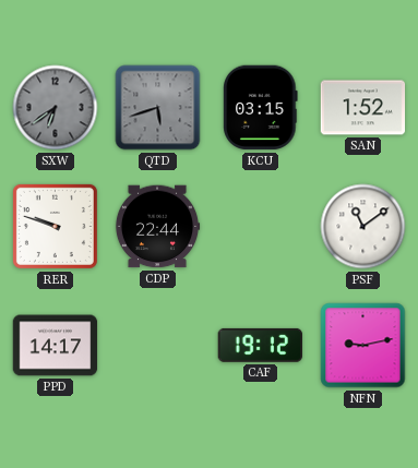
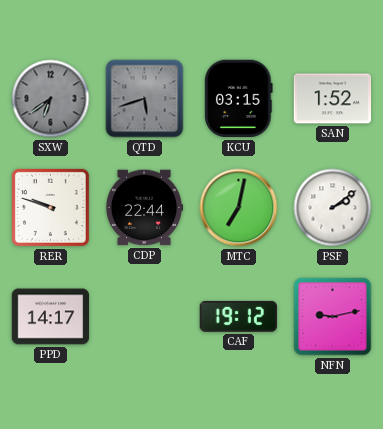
MTC: none -> 7:02 (239, 208)
PSF: 11:09 -> 2:09 (333, 208)
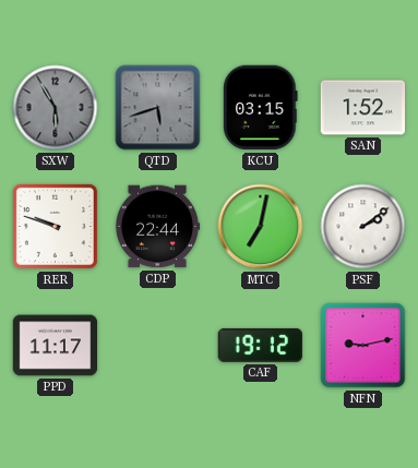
SXW: 6:39 -> 5:55 (56, 108)
PPD: 14:17 -> 11:17 (56, 346)
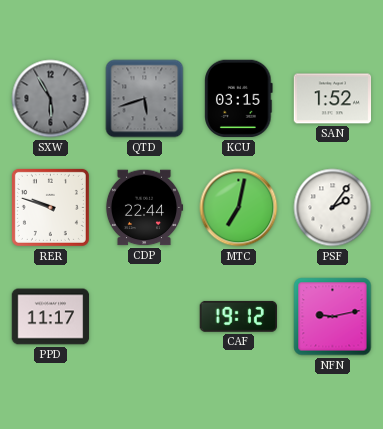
PSF: 2:09 -> 2:06 (333, 208)
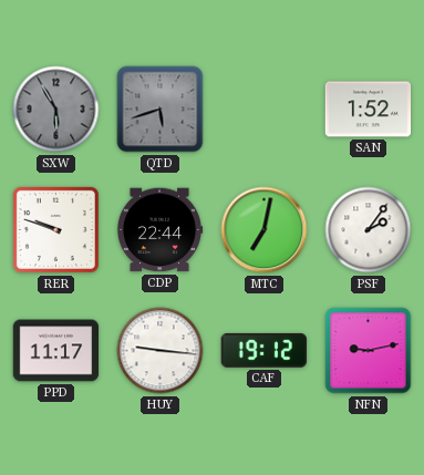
KCU: 03:15 -> none (239, 99)
HUY: none -> 9:16 (161, 351)
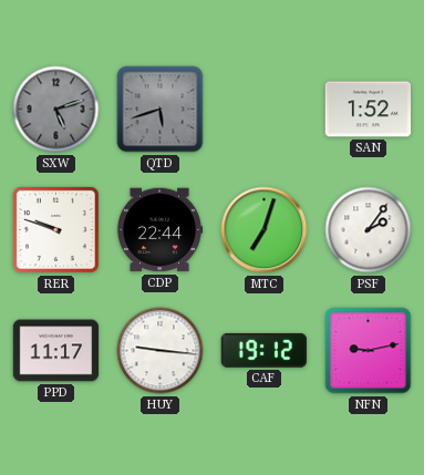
SXW: 5:55 -> 5:12 (56, 110)
MTC: 7:02 -> 7:03 (265, 230)
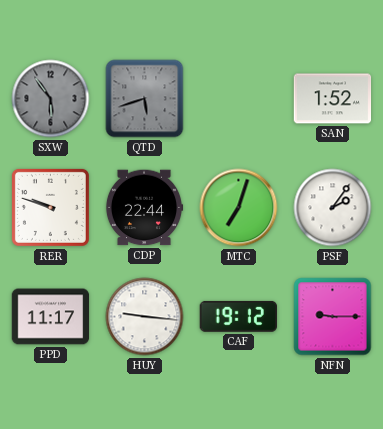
SXW: 5:12 -> 5:54 (51, 99)
NFN: 9:13 -> 9:15 (333, 317)
